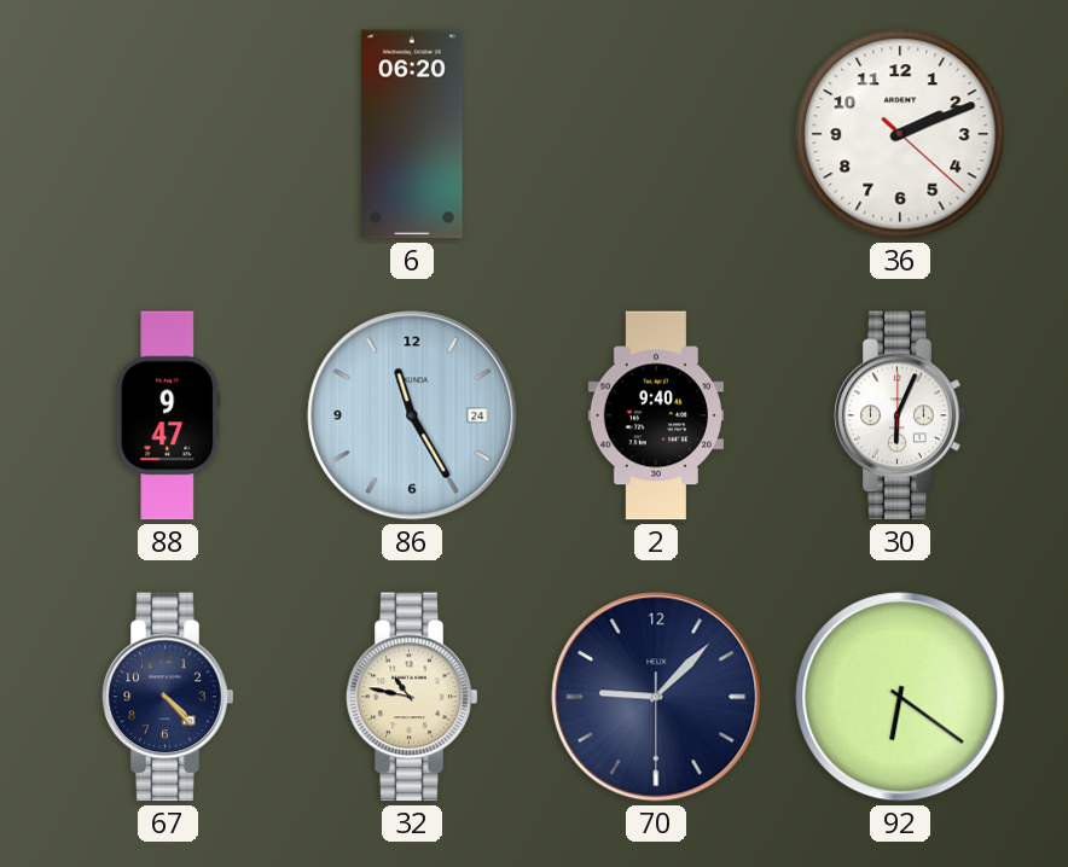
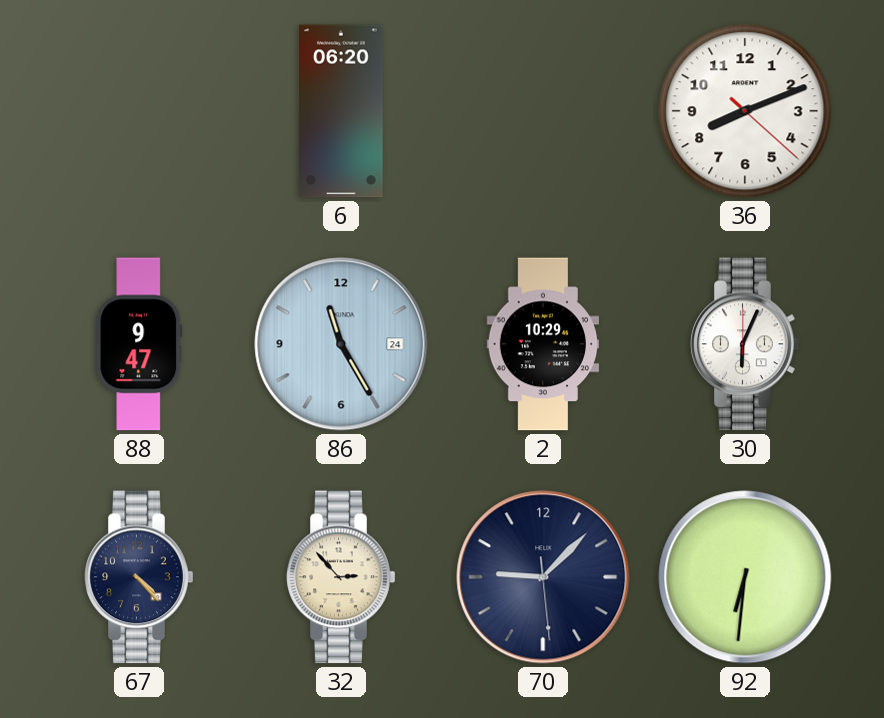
36: 2:11 -> 8:11 (745, 111)
2: 9:40 -> 10:29 (542, 344)
32: 10:47 -> 2:53 (341, 577)
70: 9:07:30 -> 9:07:29 (543, 577)
92: 6:21 -> 6:31 (745, 577)
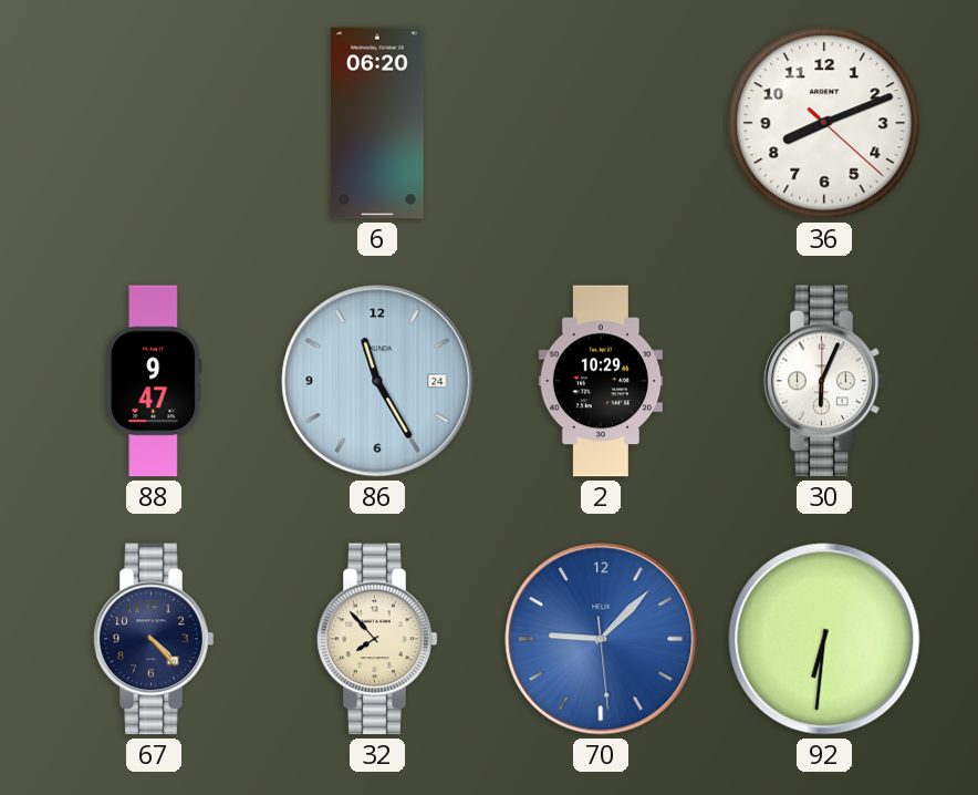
32: 2:53 -> 7:53 (377, 639)
70 dial: navy -> blue (601, 639)
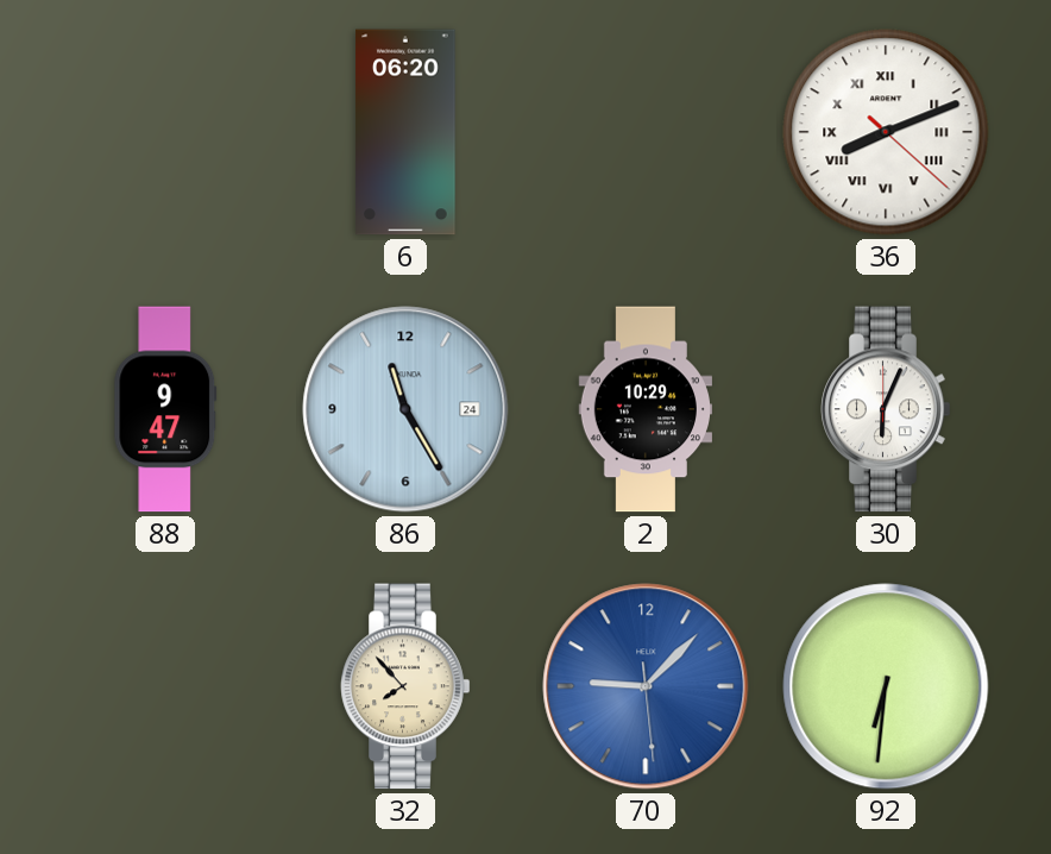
36 numerals: Arabic -> Roman (886, 132)
67: 4:23 -> none (154, 639)
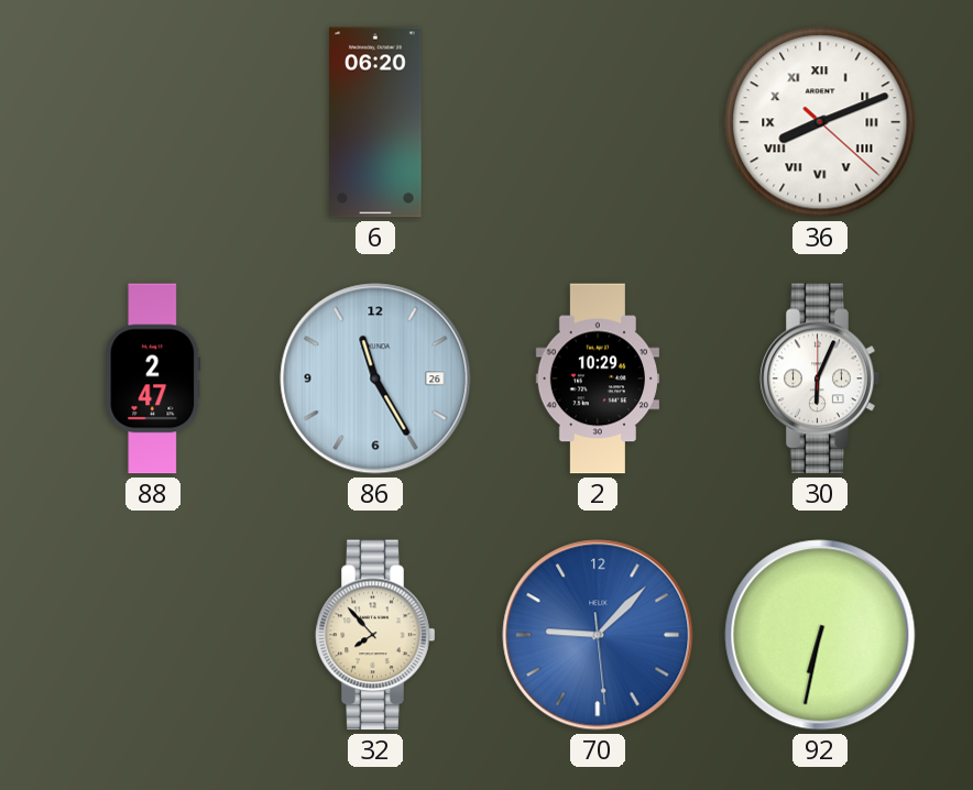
88: 9:47 -> 2:47 (153, 378)
86 date: 24 -> 26 (375, 378)
92: 6:31 -> 6:32 (820, 635)
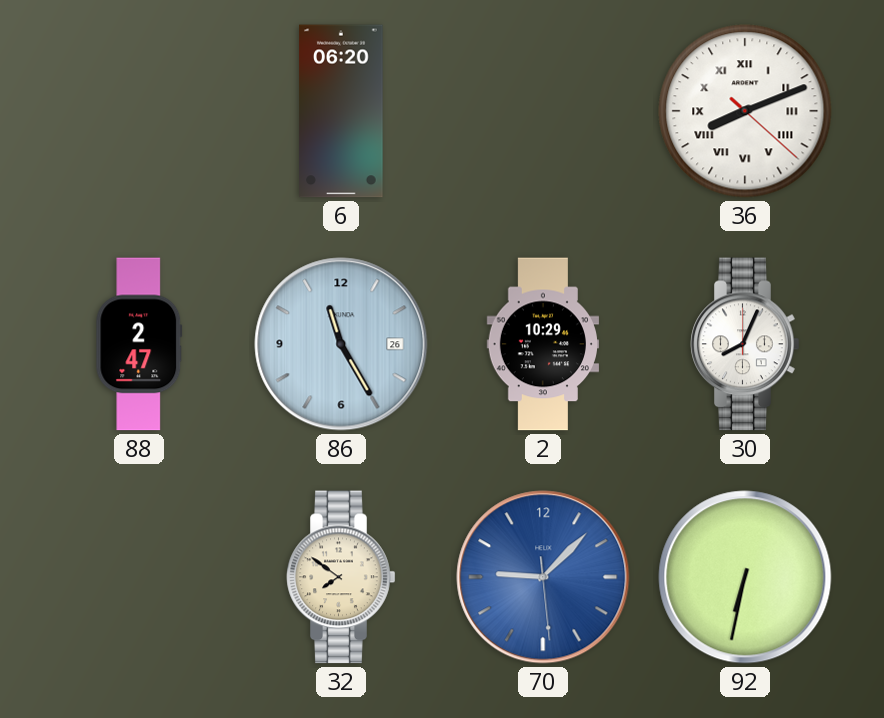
30: 6:04 -> 8:04 (745, 344)
32: 7:53 -> 7:51 (341, 577)
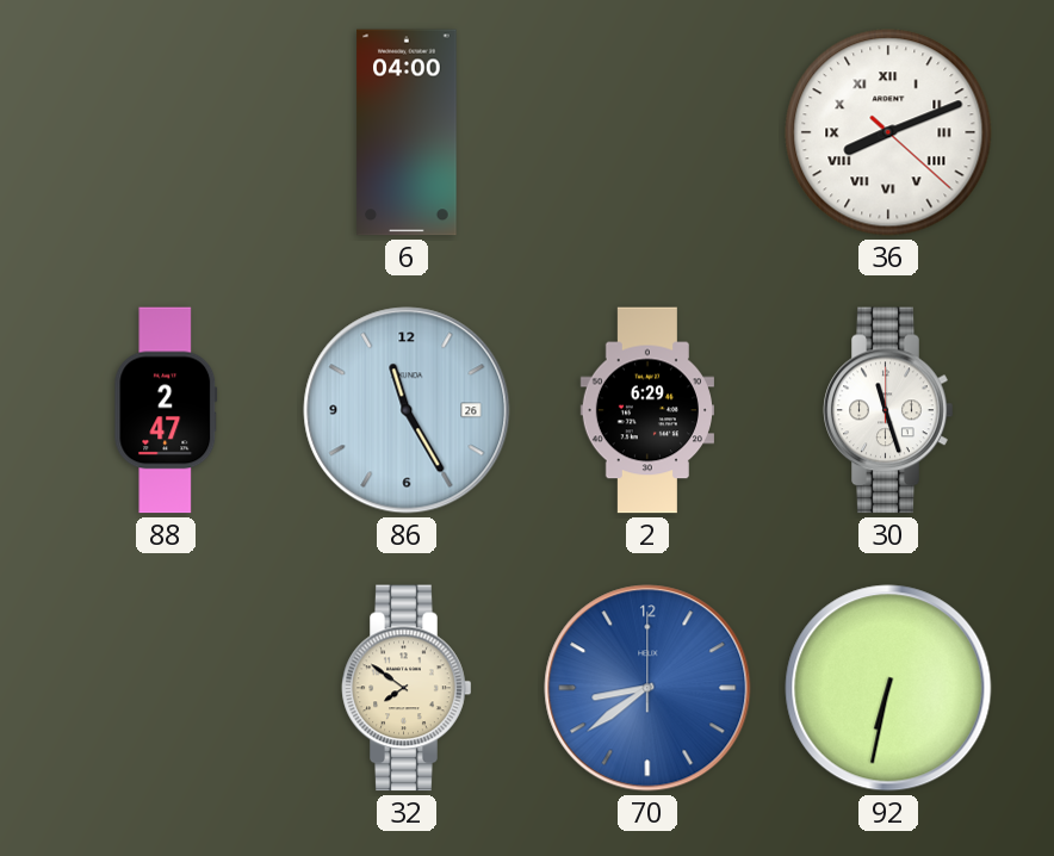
6: 06:20 -> 04:00 (407, 132)
2: 10:29 -> 6:29 (646, 410)
30: 8:04 -> 11:27 (888, 410)
70: 9:07 -> 8:39 (647, 688)
